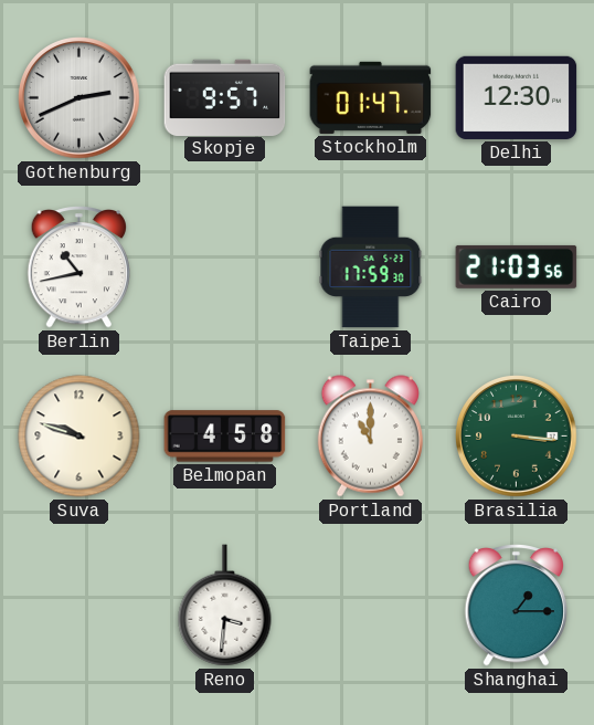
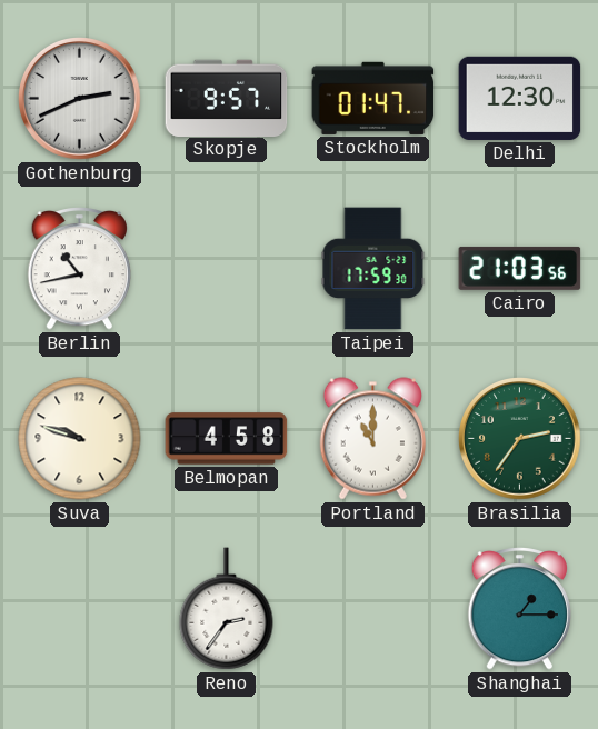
Brasilia: 3:16 -> 2:36 (520, 439)
Reno: 3:31 -> 2:36 (227, 609)
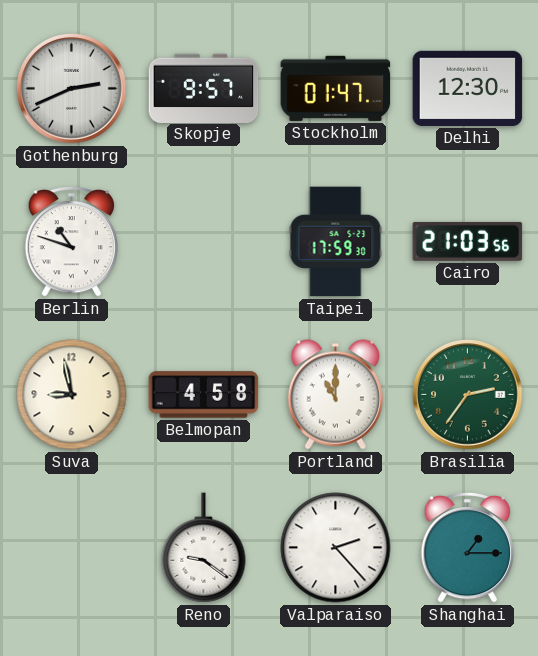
Berlin: 10:43 -> 10:48 (71, 242)
Suva: 9:48 -> 8:58 (72, 395)
Reno: 2:36 -> 9:21 (204, 548)
Valparaiso: none -> 2:23 (336, 548)
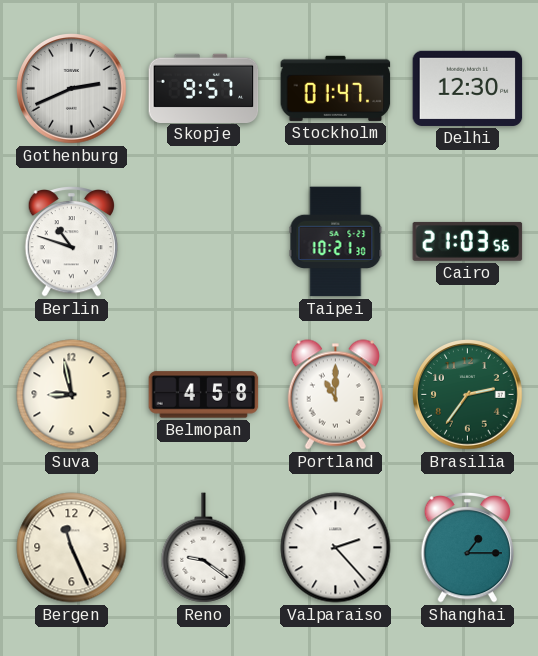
Taipei: 17:59 -> 10:21 (336, 242)
Bergen: none -> 11:26 (72, 548)
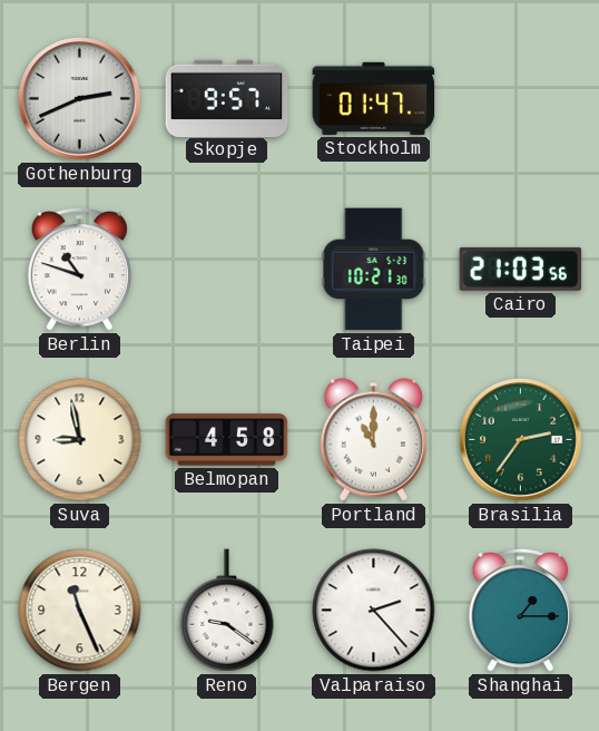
Delhi: 12:30 -> none (468, 88)
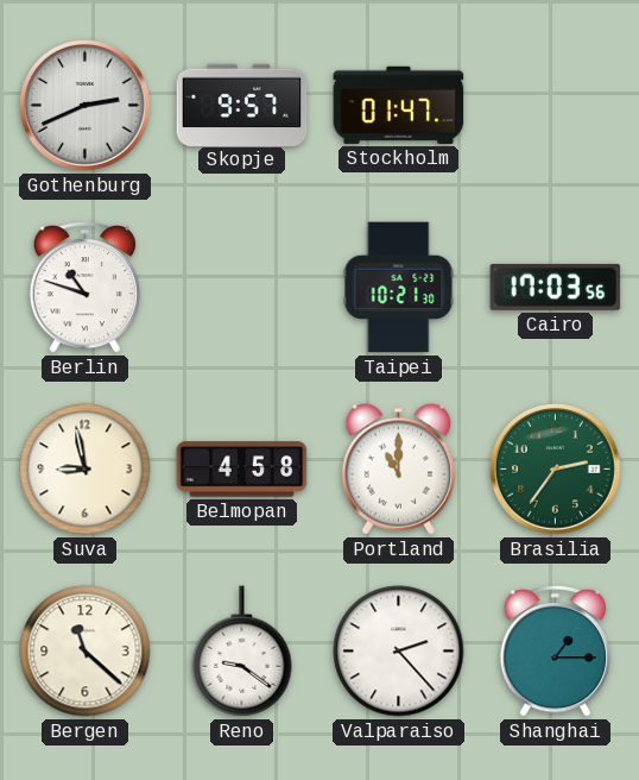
Cairo: 21:03 -> 17:03 (556, 287)
Bergen: 11:26 -> 11:22 (86, 652)
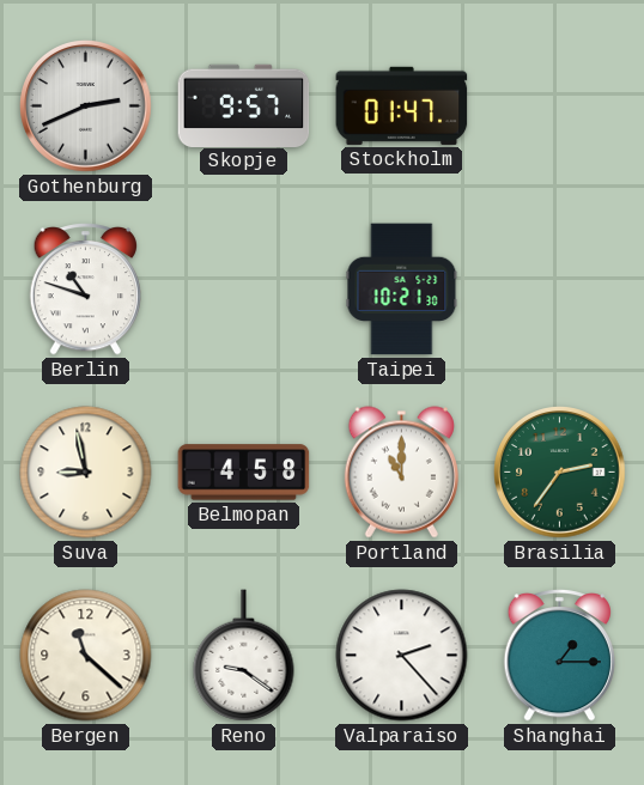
Cairo: 17:03 -> none (556, 287)
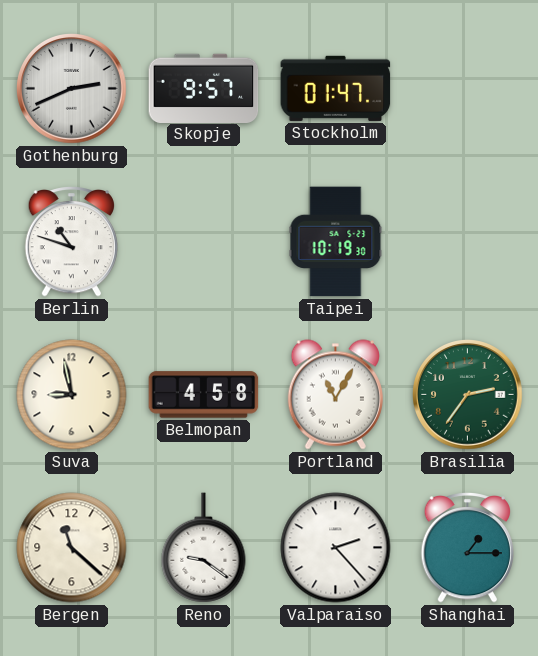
Taipei: 10:21 -> 10:19 (336, 242)
Portland: 11:00 -> 11:05 (335, 395)
